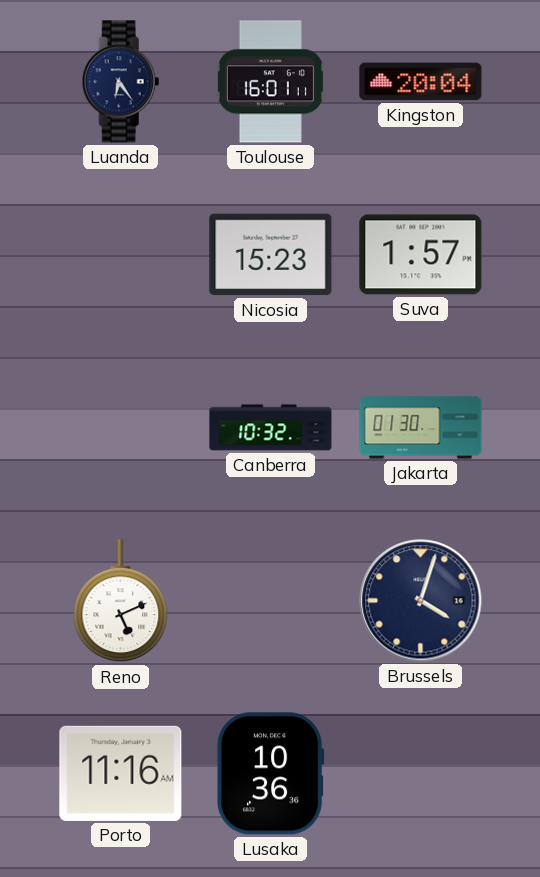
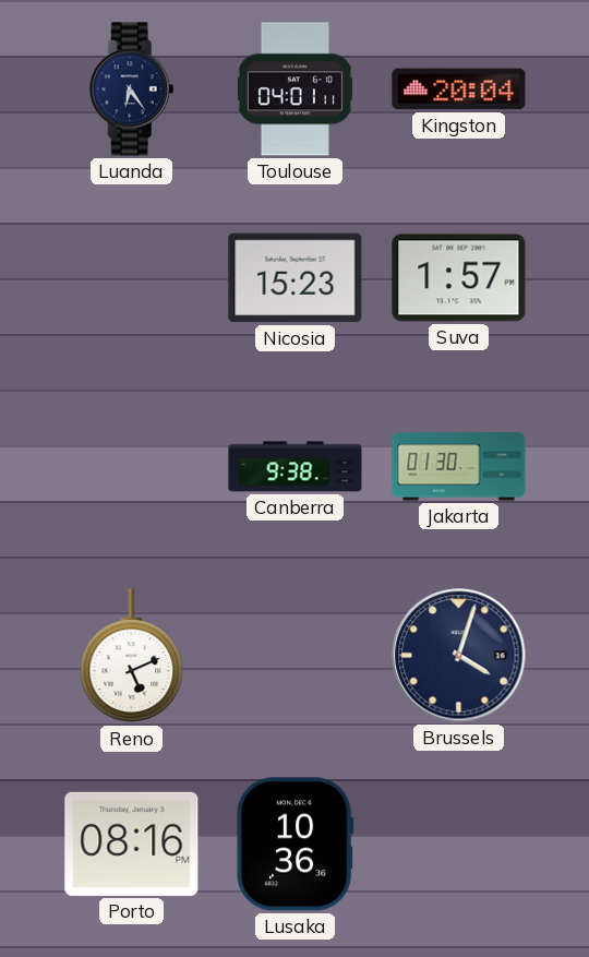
Toulouse: 16:01 -> 04:01 (294, 89)
Canberra: 10:32 -> 9:38 (296, 467)
Porto: 11:16 -> 08:16 (132, 844)
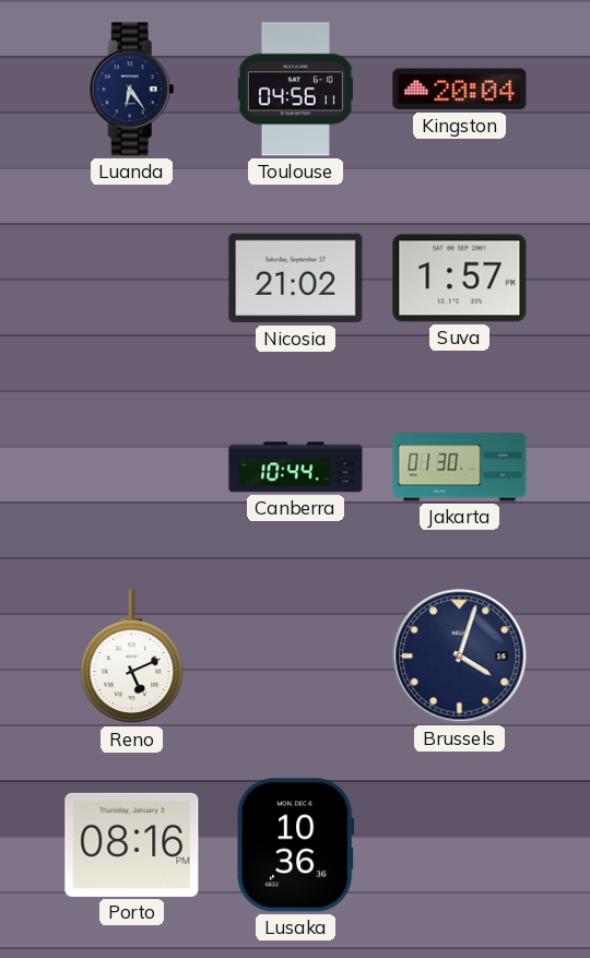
Toulouse: 04:01 -> 04:56 (295, 90)
Nicosia: 15:23 -> 21:02 (296, 279)
Canberra: 9:38 -> 10:44 (296, 468)
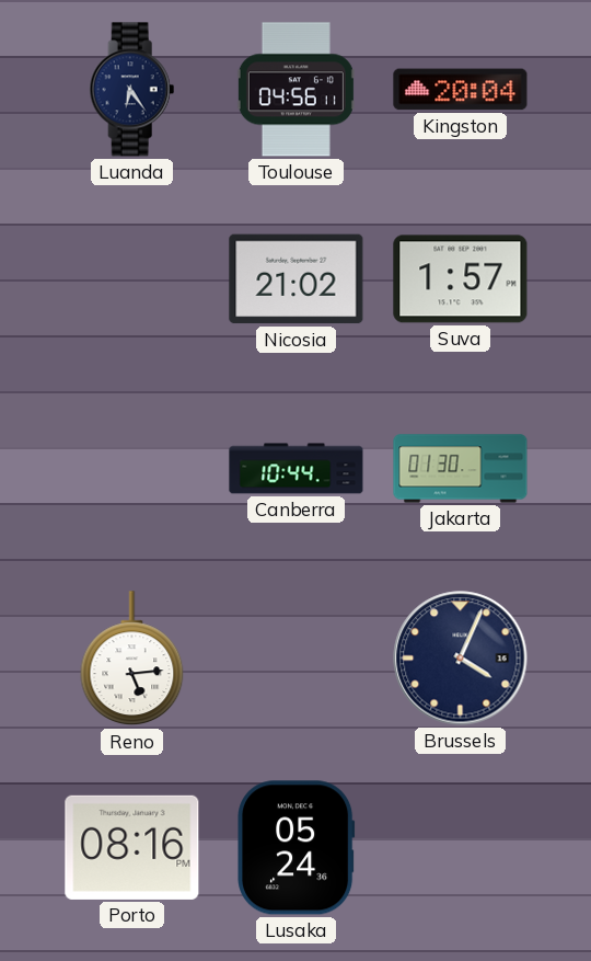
Reno: 5:11 -> 5:14 (132, 659)
Brussels: 4:03 -> 4:04 (461, 659)
Lusaka: 10:36 -> 05:24 (297, 848)
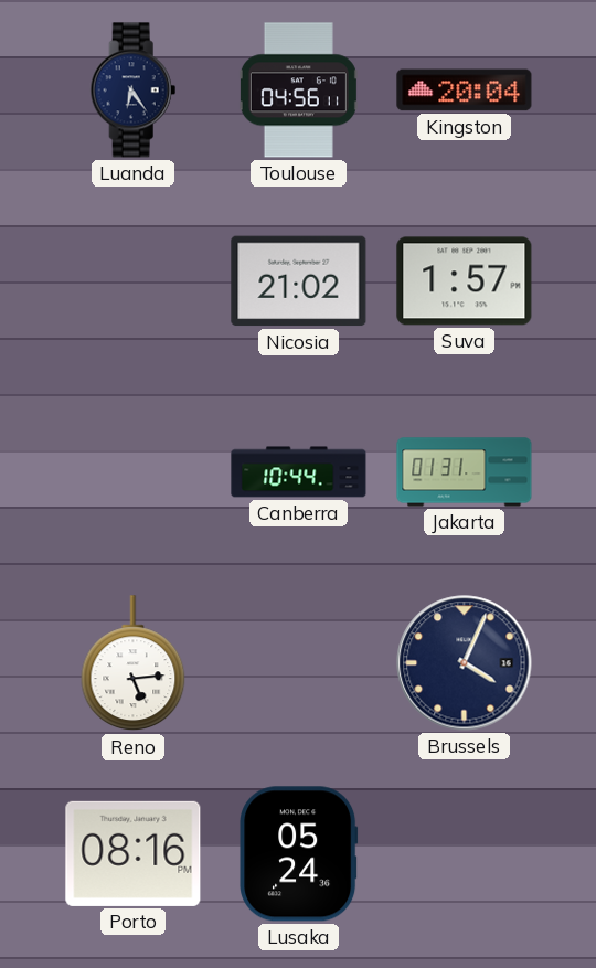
Jakarta: 01:30 -> 01:31 (465, 472)
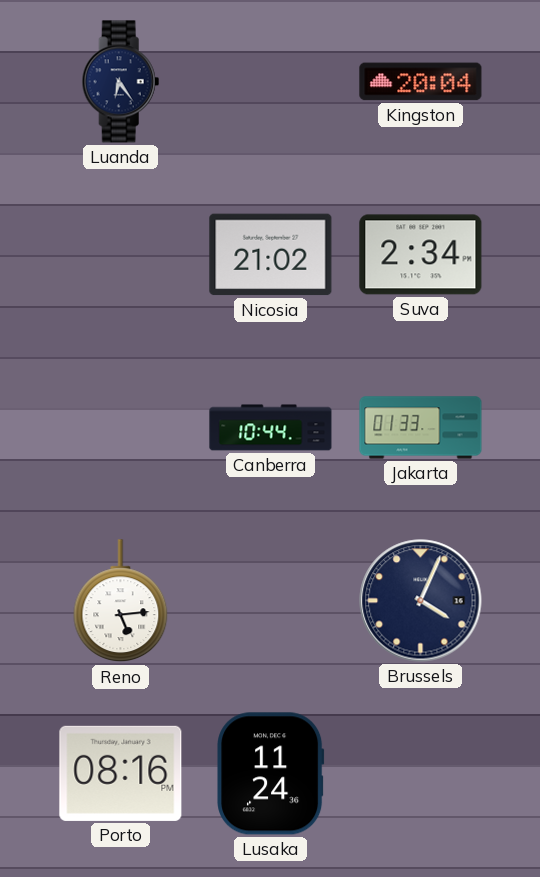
Toulouse: 04:56 -> none (298, 91)
Suva: 1:57 -> 2:34 (421, 255)
Jakarta: 01:31 -> 01:33 (421, 428)
Lusaka: 05:24 -> 11:24 (271, 774)
